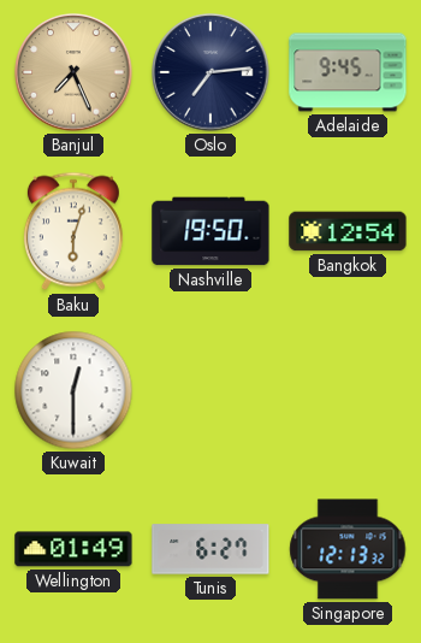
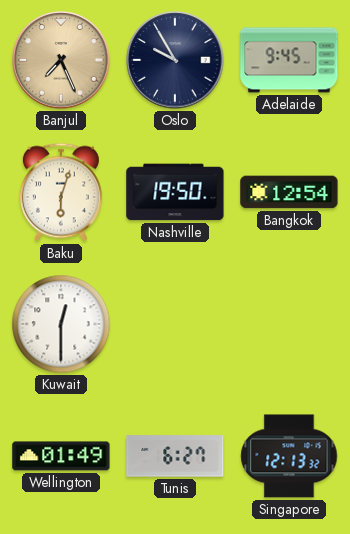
Oslo: 7:14 -> 9:55 (175, 60)
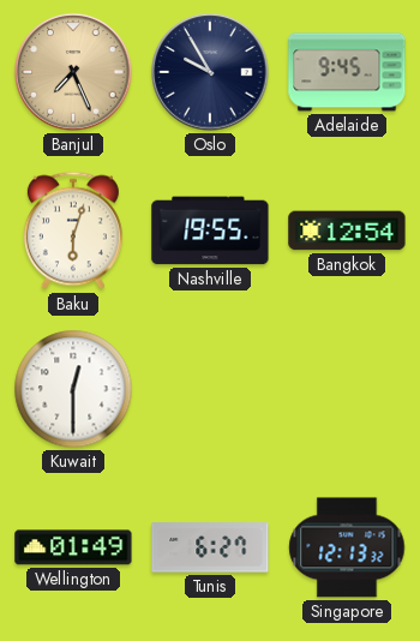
Nashville: 19:50 -> 19:55 (210, 230)
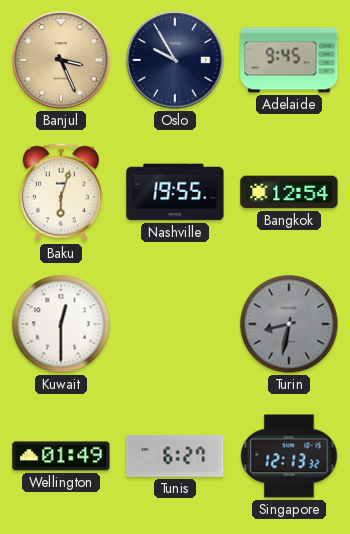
Banjul: 7:26 -> 3:26 (61, 60)
Turin: none -> 8:32 (289, 324)
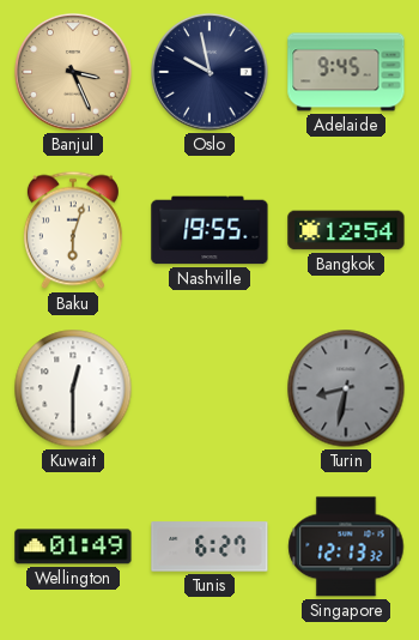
Oslo: 9:55 -> 9:58 (209, 72)
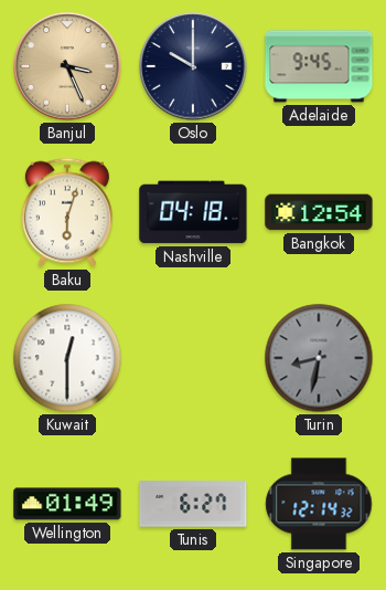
Oslo: 9:58 -> 10:00 (193, 66)
Nashville: 19:55 -> 04:18 (193, 212)
Singapore: 12:13 -> 12:14 (319, 504)
